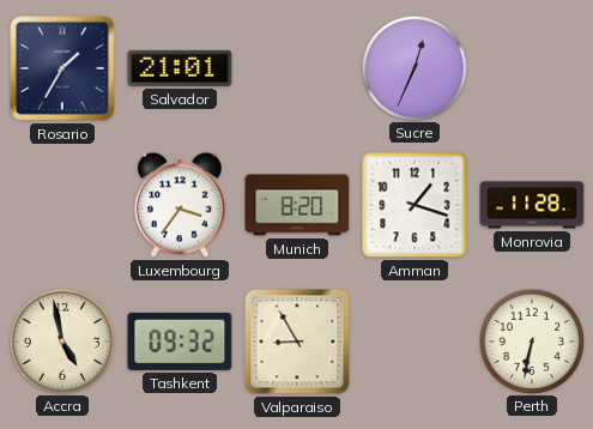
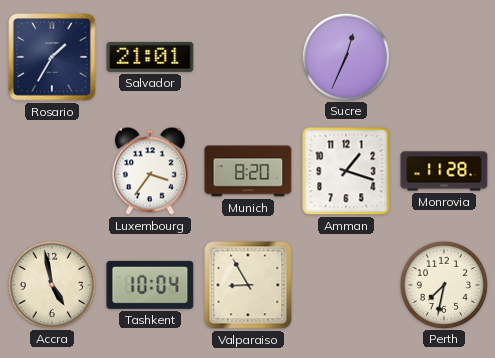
Tashkent: 09:32 -> 10:04 (150, 285)
Perth: 6:32 -> 7:32 (443, 284)
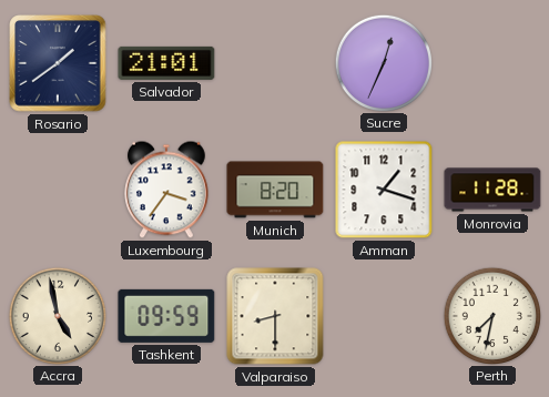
Rosario: 1:35 -> 1:39 (58, 63)
Tashkent: 10:04 -> 09:59 (166, 316)
Valparaiso: 8:55 -> 8:30 (275, 316)
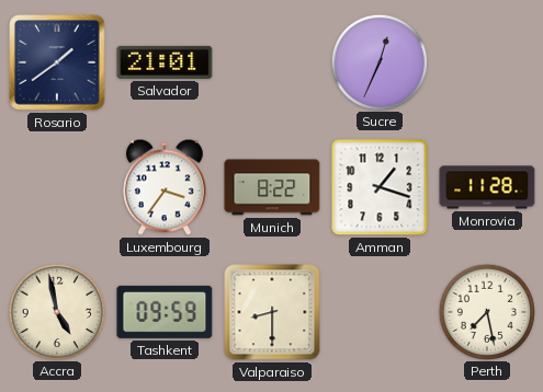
Munich: 8:20 -> 8:22 (272, 187)
Perth: 7:32 -> 7:28 (486, 311)
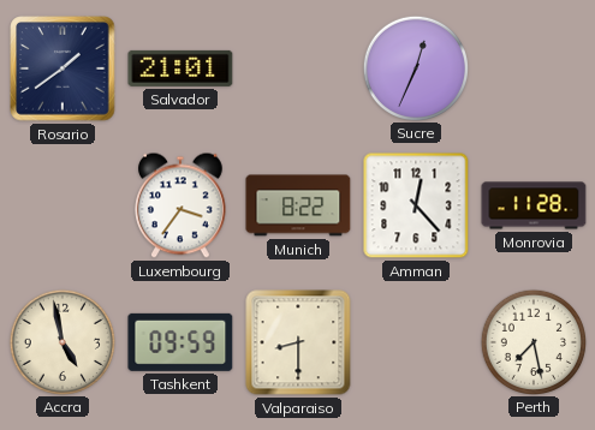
Amman: 1:18 -> 12:23 (416, 205)
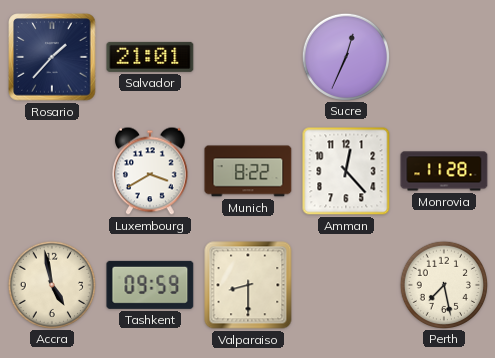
Rosario: 1:39 -> 1:37 (52, 57)
Luxembourg: 3:36 -> 3:40 (151, 171)
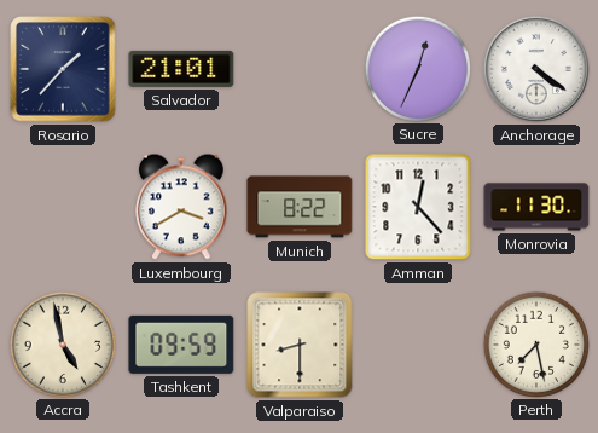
Anchorage: none -> 4:21 (536, 69)
Monrovia: 11:28 -> 11:30 (536, 207)
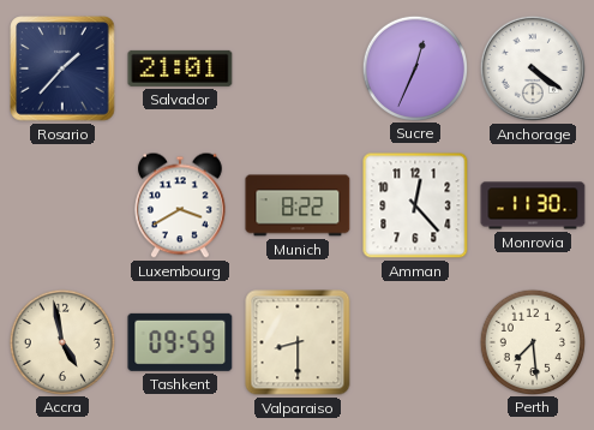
Perth: 7:28 -> 7:29 (532, 341)
